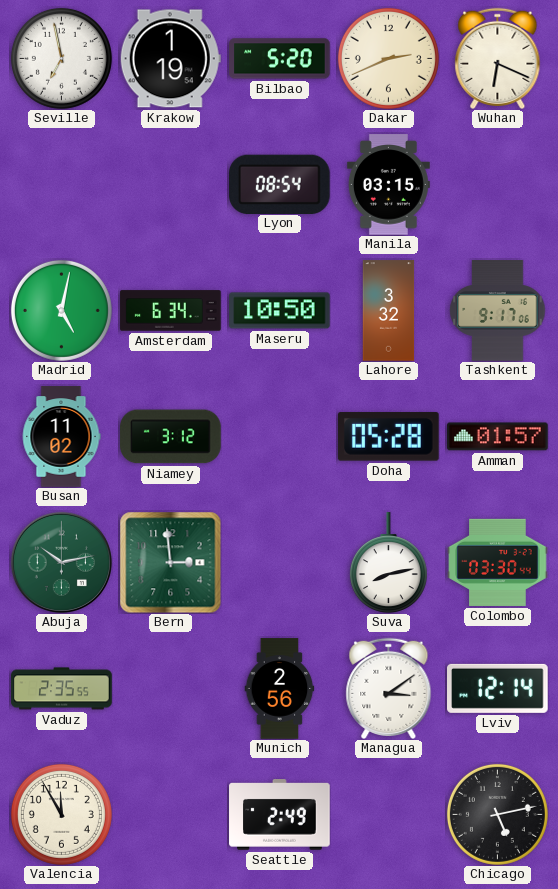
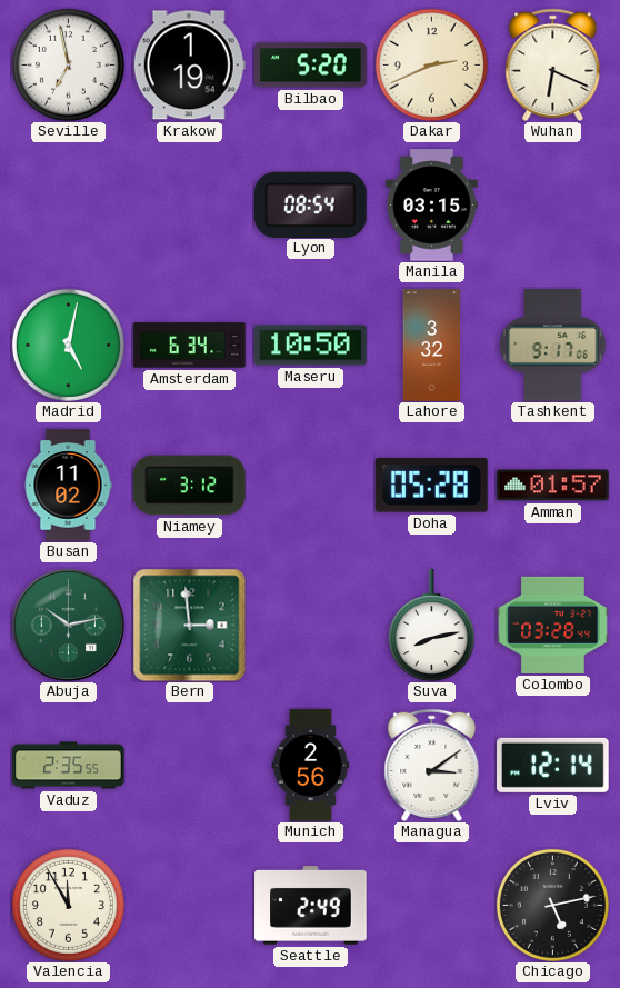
Colombo: 03:30 -> 03:28 (553, 625)
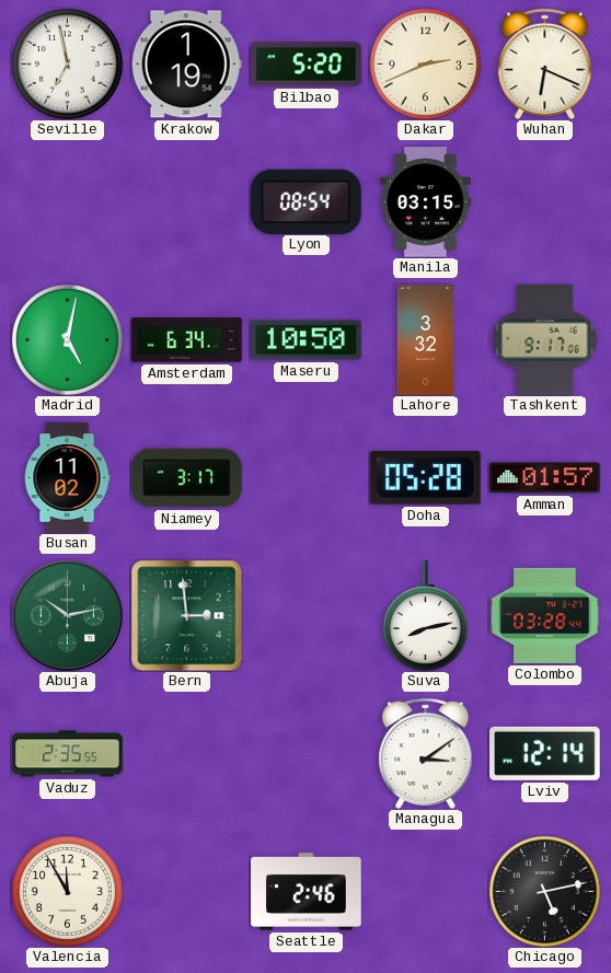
Niamey: 3:12 -> 3:17 (187, 478)
Munich: 2:56 -> none (311, 766)
Seattle: 2:49 -> 2:46 (307, 892)
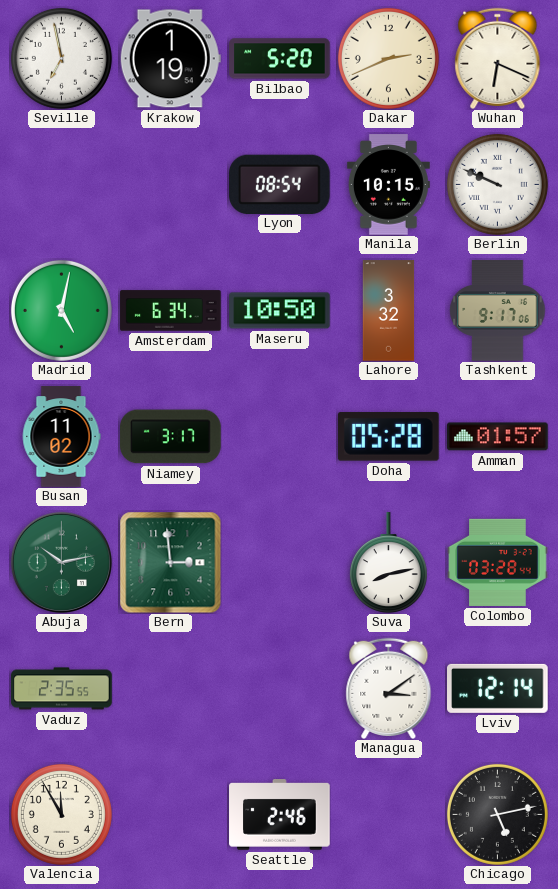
Manila: 03:15 -> 10:15 (388, 185)
Berlin: none -> 9:49 (497, 184)
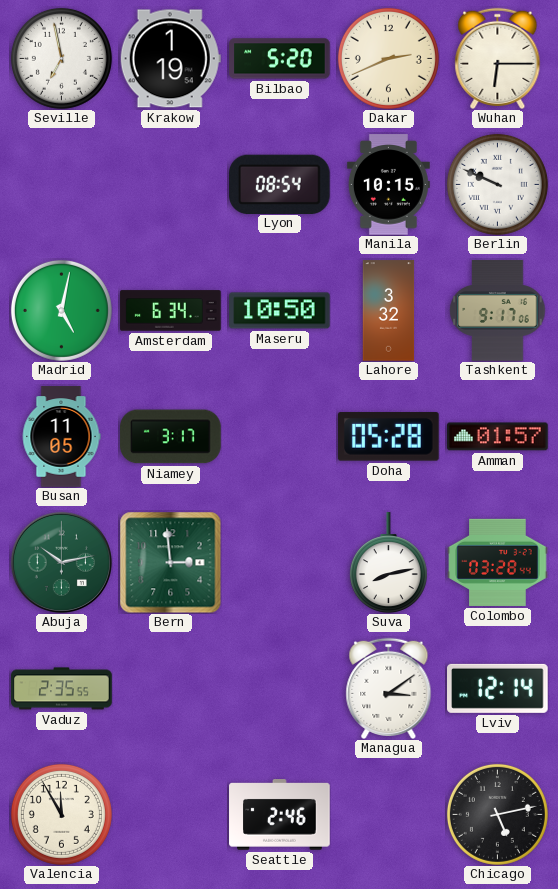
Wuhan: 6:19 -> 6:15 (498, 58)
Busan: 11:02 -> 11:05 (61, 437)
